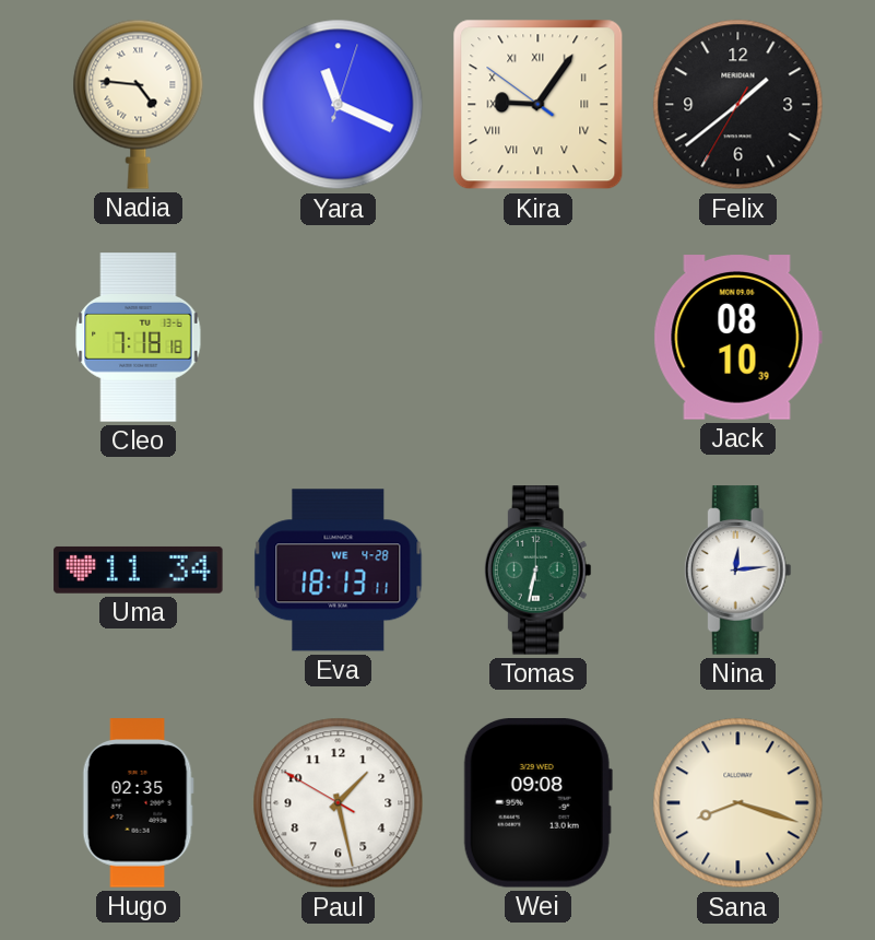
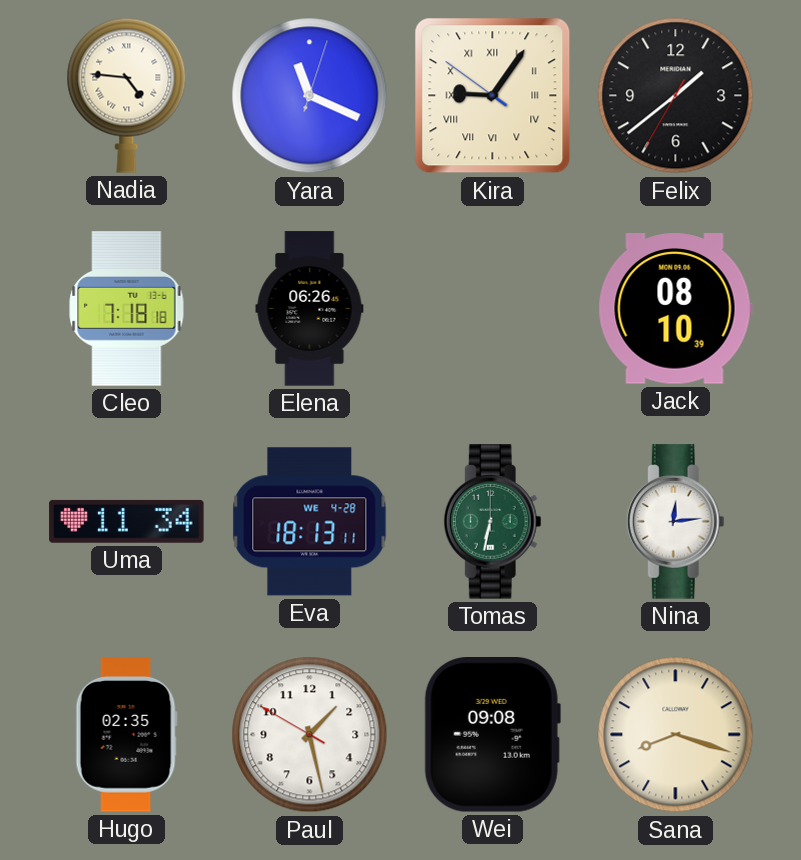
Elena: none -> 06:26 (310, 309)
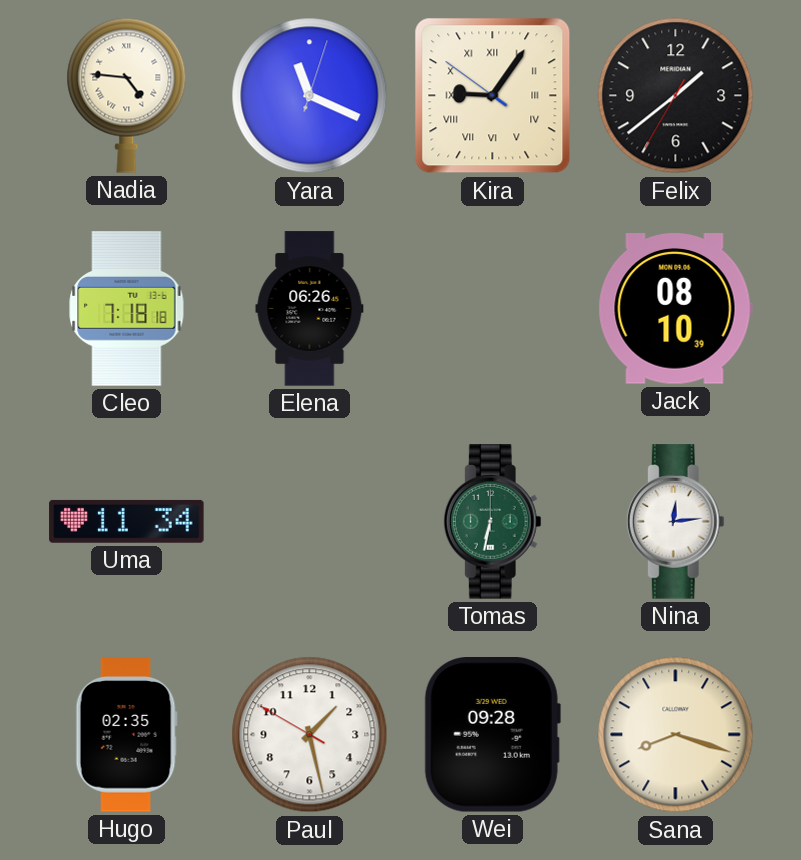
Eva: 18:13 -> none (310, 522)
Wei: 09:08 -> 09:28 (492, 735)
